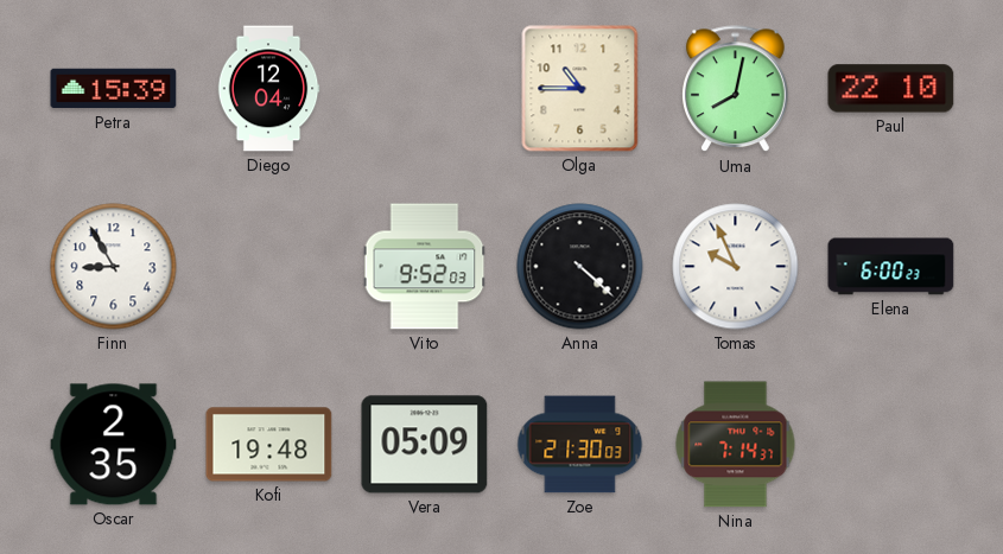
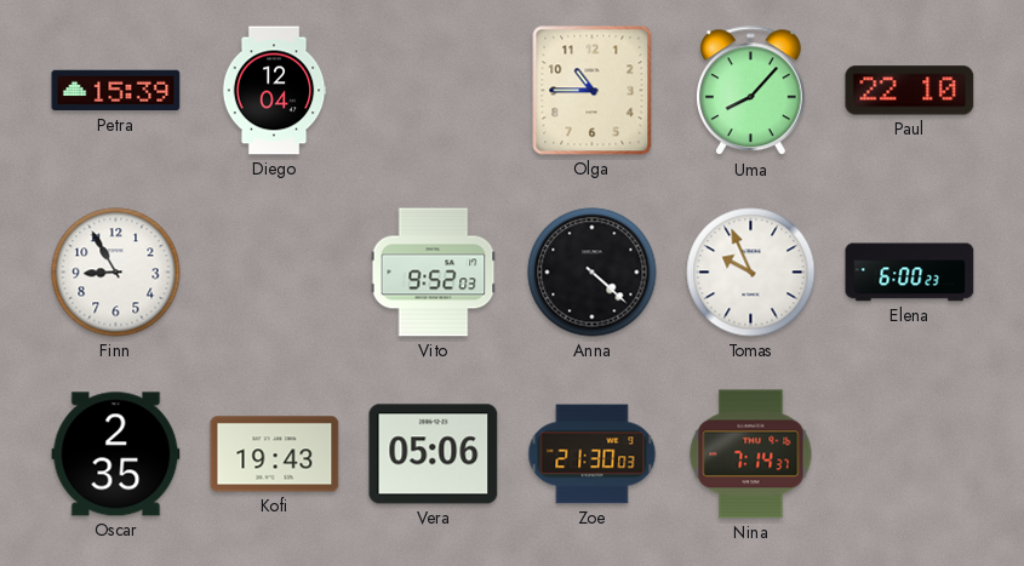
Uma: 8:02 -> 8:07 (751, 91)
Kofi: 19:48 -> 19:43 (275, 454)
Vera: 05:09 -> 05:06 (434, 454)
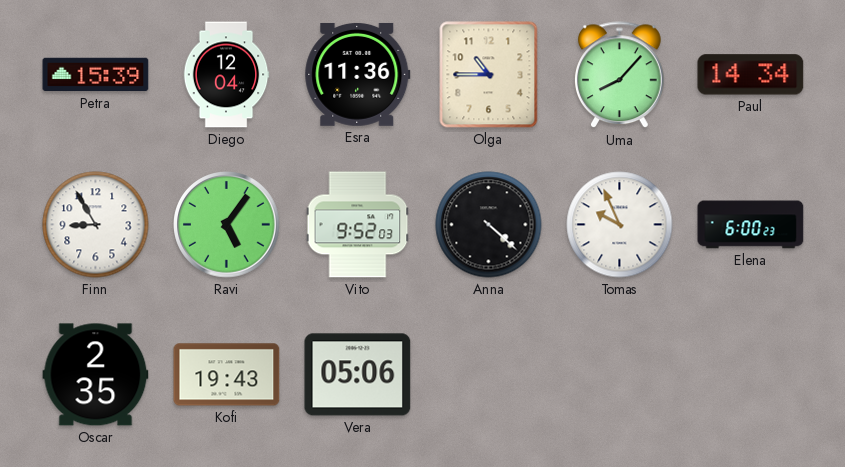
Esra: none -> 11:36 (358, 74)
Paul: 22:10 -> 14:34 (751, 75)
Ravi: none -> 5:06 (227, 225)
Zoe: 21:30 -> none (593, 454)
Nina: 7:14 -> none (751, 454)
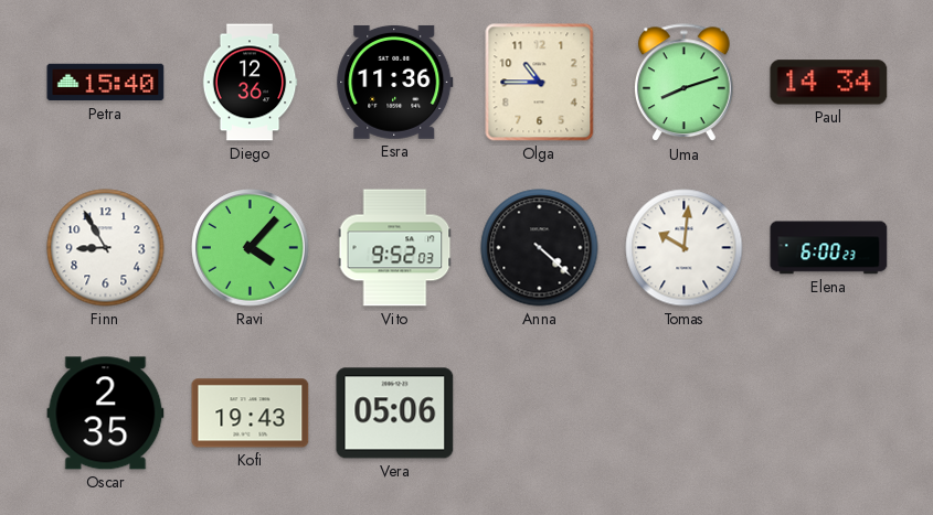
Petra: 15:39 -> 15:40 (106, 83)
Diego: 12:04 -> 12:36 (250, 83)
Uma: 8:07 -> 8:12 (685, 83)
Ravi: 5:06 -> 4:07 (251, 248)
Tomas: 9:56 -> 10:01 (685, 248)
